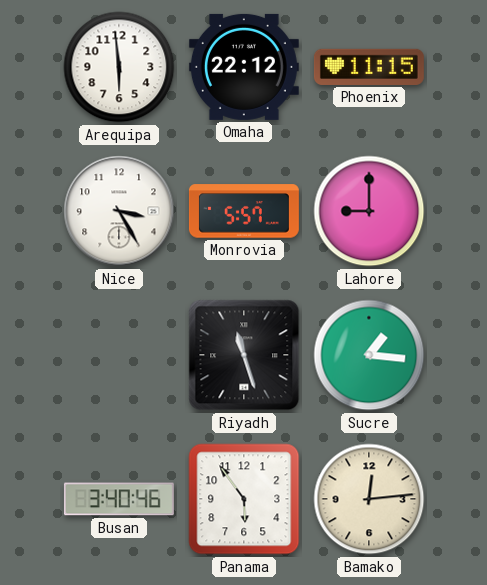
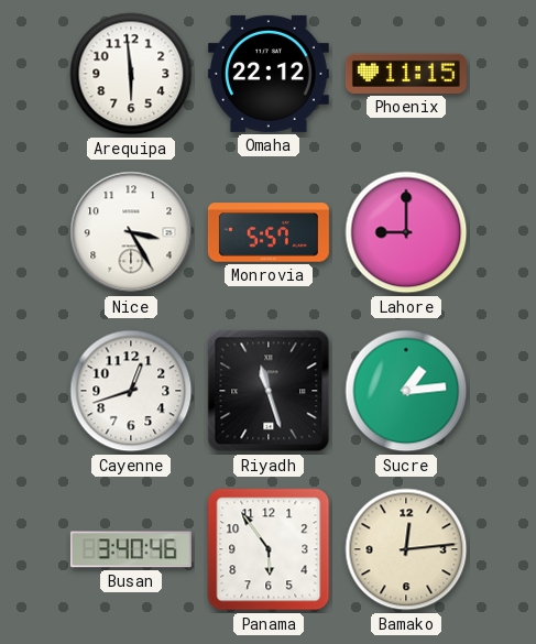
Cayenne: none -> 12:42 (131, 391)
Sucre: 1:16 -> 1:14 (406, 391)
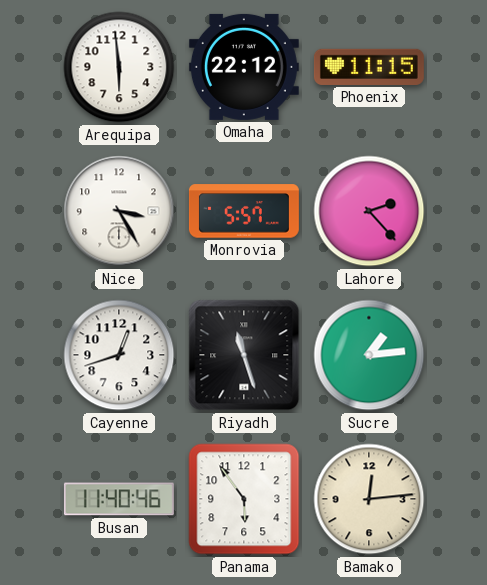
Lahore: 9:00 -> 2:23 (369, 211)
Busan: 3:40 -> 11:40 (119, 499)
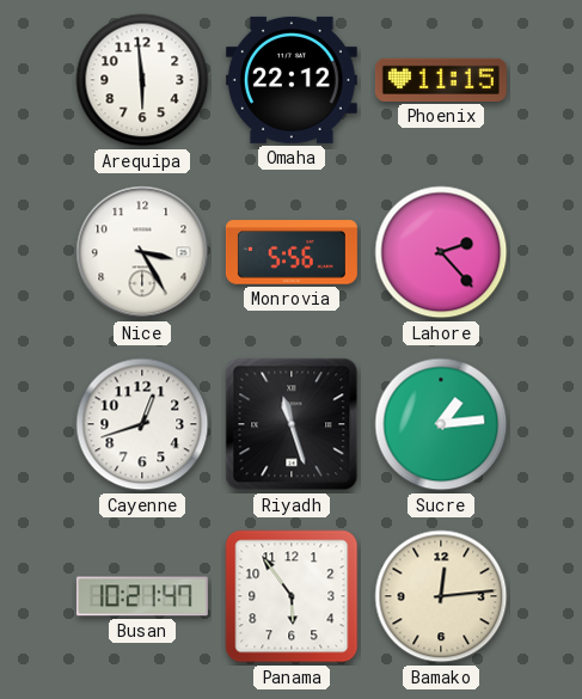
Monrovia: 5:57 -> 5:56 (292, 252)
Busan: 11:40 -> 10:21 (142, 596)
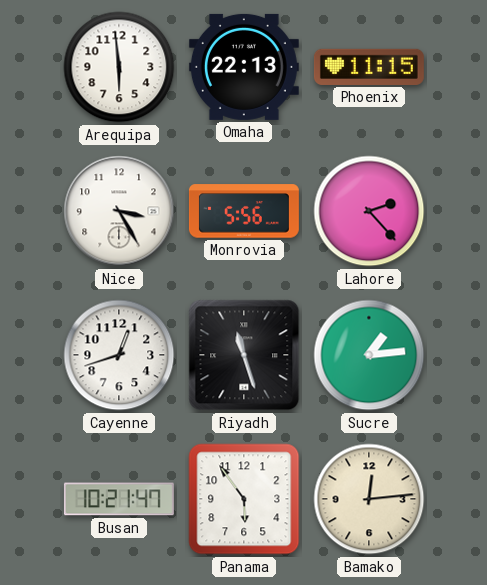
Omaha: 22:12 -> 22:13 (244, 67)
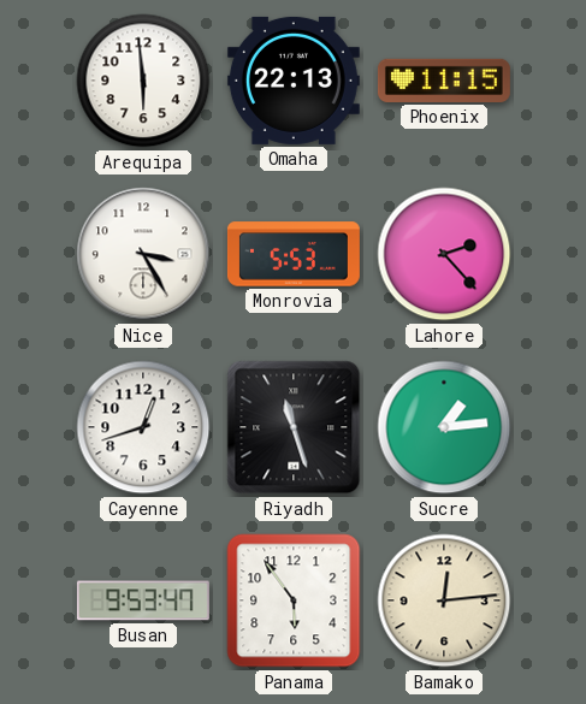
Monrovia: 5:56 -> 5:53 (294, 254)
Busan: 10:21 -> 9:53 (143, 601)
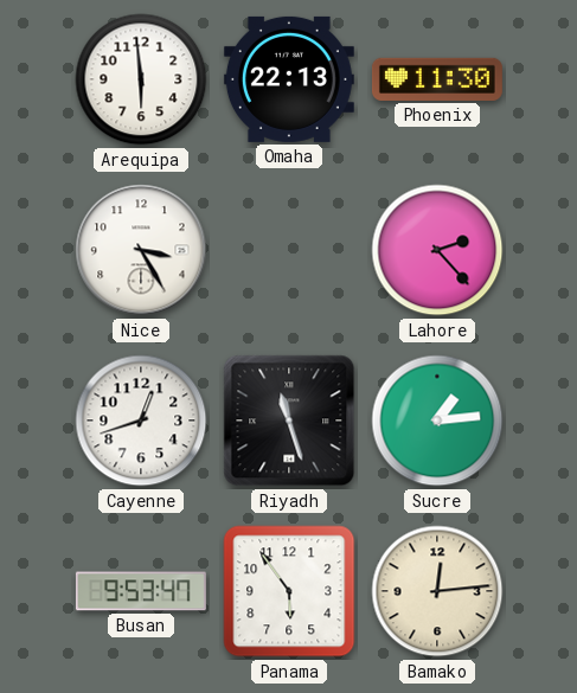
Phoenix: 11:15 -> 11:30 (437, 79)
Monrovia: 5:53 -> none (294, 254)
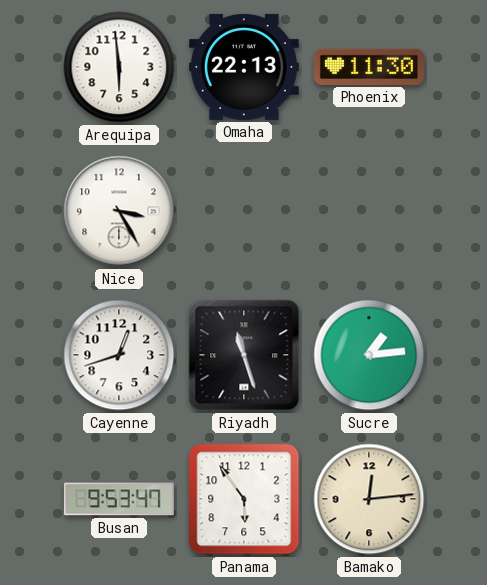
Lahore: 2:23 -> none (437, 250)
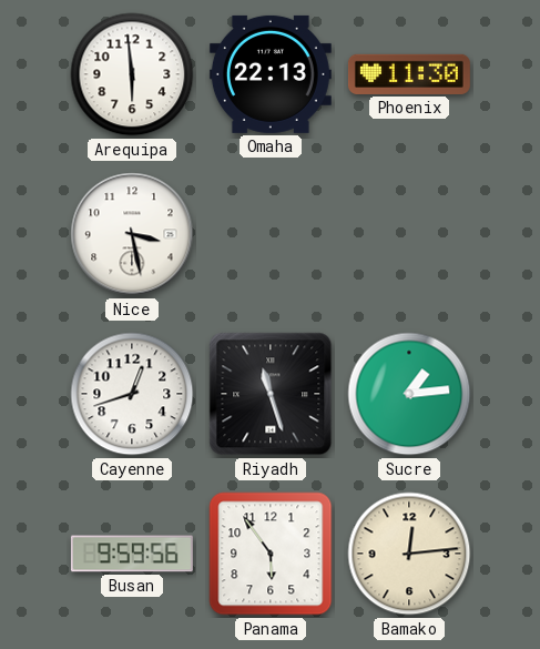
Nice: 3:25 -> 3:28 (132, 234)
Busan: 9:53 -> 9:59 (132, 554)
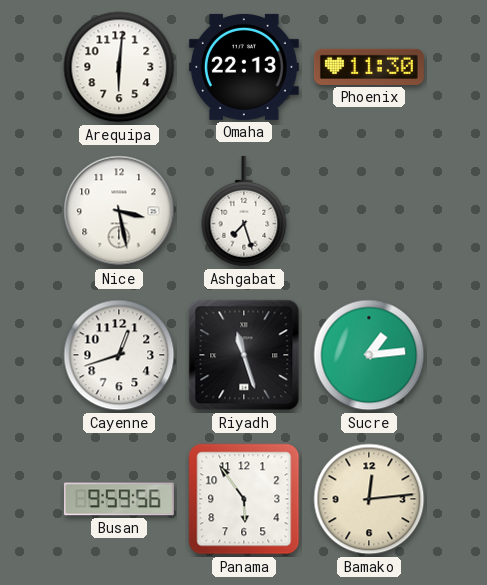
Arequipa: 5:59 -> 6:01 (119, 67)
Ashgabat: none -> 7:27 (244, 211)
